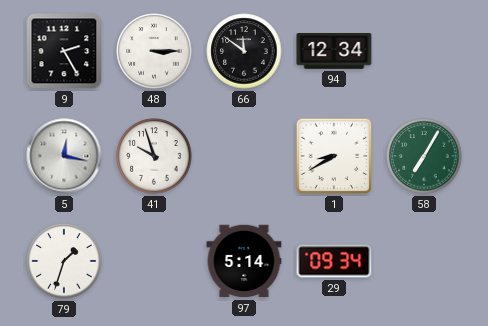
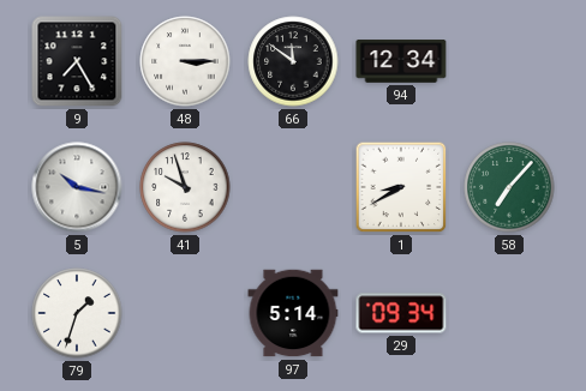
9: 2:25 -> 7:25 (77, 61)
5: 12:17 -> 10:17 (77, 187)
58: 7:05 -> 7:07 (509, 187)
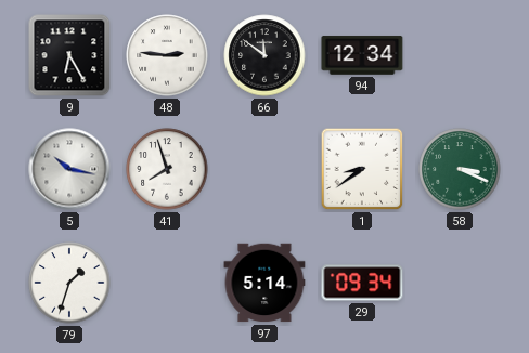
9: 7:25 -> 6:25 (69, 55)
48: 3:15 -> 2:46 (167, 55)
41: 9:57 -> 7:57 (167, 169)
1: 8:40 -> 8:39 (362, 169)
58: 7:07 -> 3:19 (460, 169)
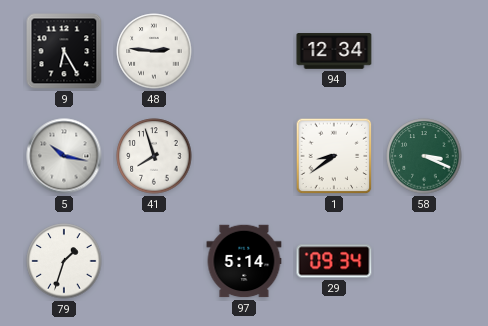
66: 11:51 -> none (264, 55)
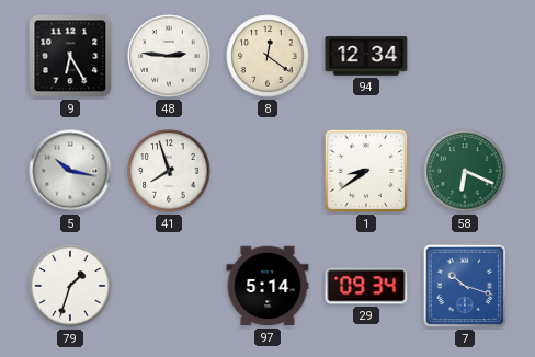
8: none -> 12:21 (267, 56)
58: 3:19 -> 6:19 (465, 171)
7: none -> 10:18 (465, 286)
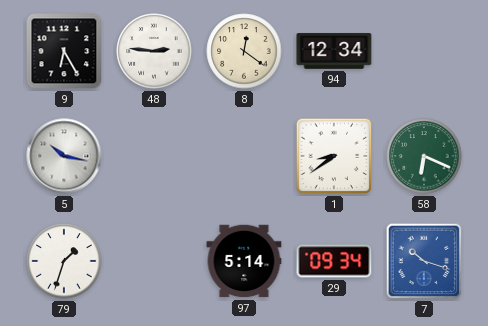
41: 7:57 -> none (169, 171)
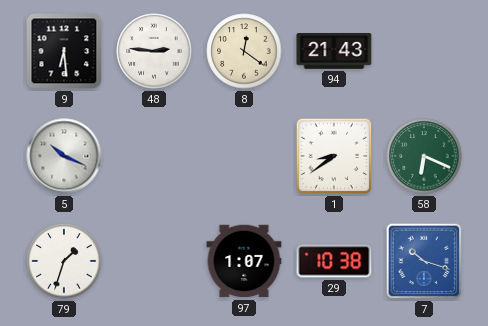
9: 6:25 -> 6:29 (64, 51)
94: 12:34 -> 21:43 (334, 51)
5: 10:17 -> 10:19 (64, 156)
97: 5:14 -> 1:07 (244, 261)
29: 09:34 -> 10:38 (334, 261)
